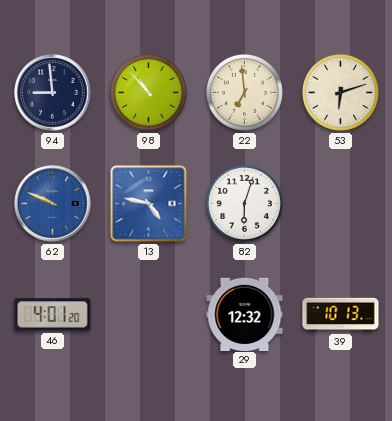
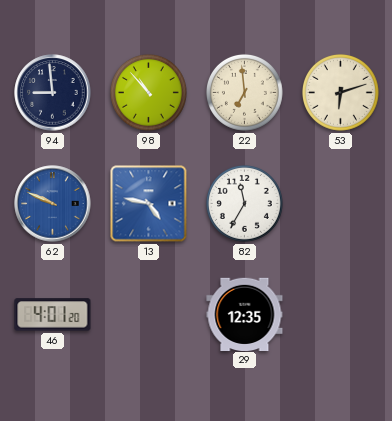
82: 6:03 -> 11:35 (244, 203)
29: 12:32 -> 12:35 (245, 314)
39: 10:13 -> none (341, 315)
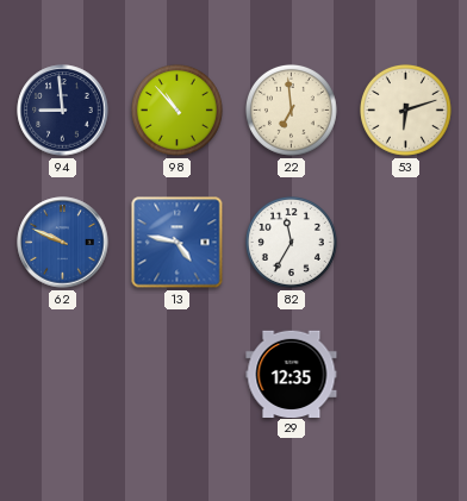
46: 4:01 -> none (53, 315)
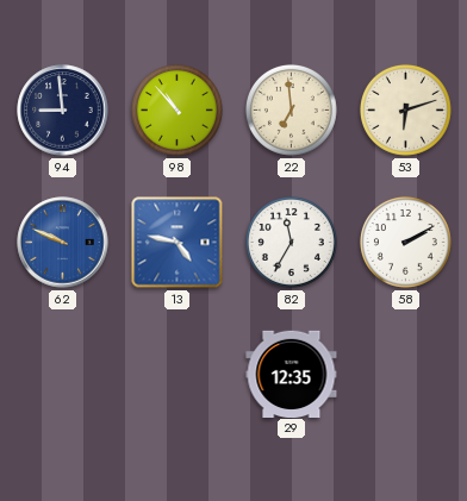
58: none -> 2:10 (405, 242)
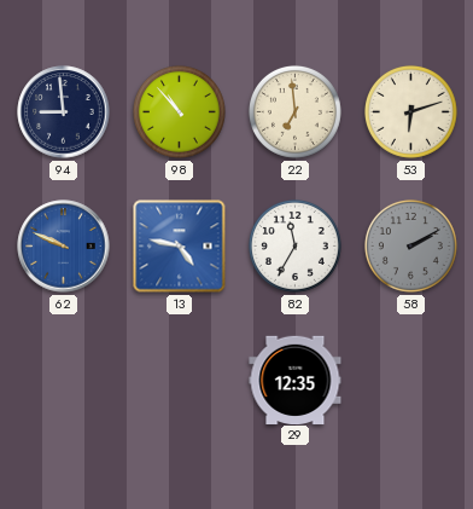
58 dial: white -> grey (410, 245)
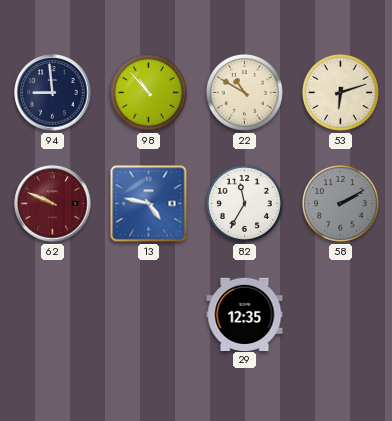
22: 6:59 -> 10:50 (244, 92)
62 dial: blue -> burgundy (53, 204)
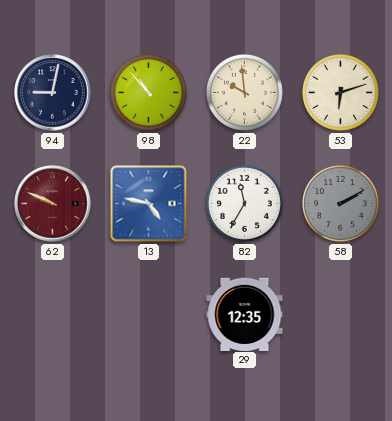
94: 8:59 -> 9:02 (53, 93)
22: 10:50 -> 9:59 (244, 92)
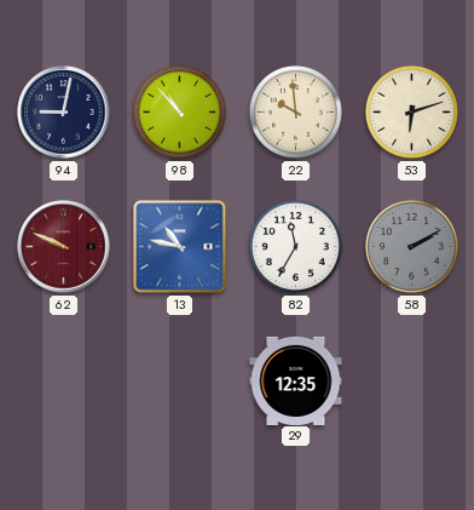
13: 4:47 -> 10:47 (180, 247)
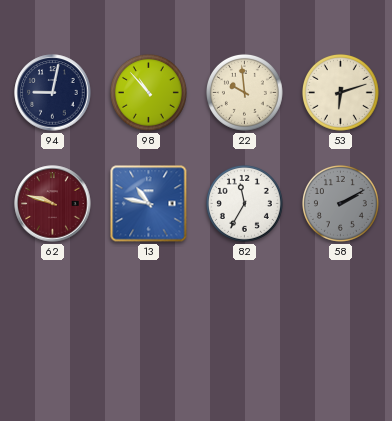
62: 9:49 -> 9:48 (53, 204)
29: 12:35 -> none (296, 380)
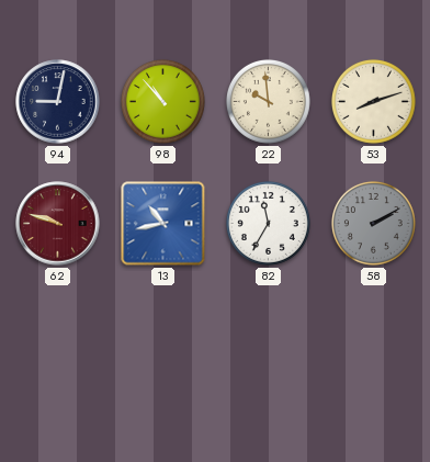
53: 6:12 -> 8:12 (373, 101)
13: 10:47 -> 10:43 (163, 224)
